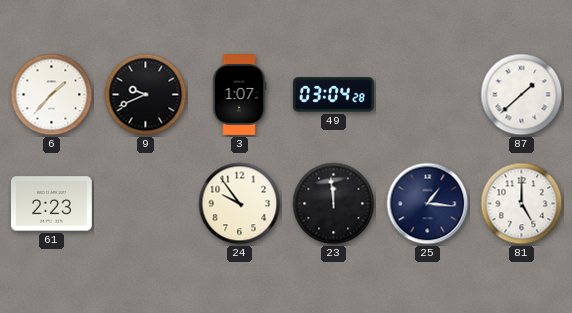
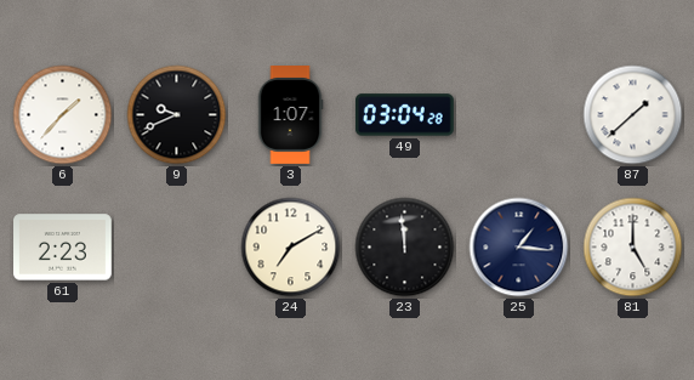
24: 9:54 -> 7:10 (291, 248)
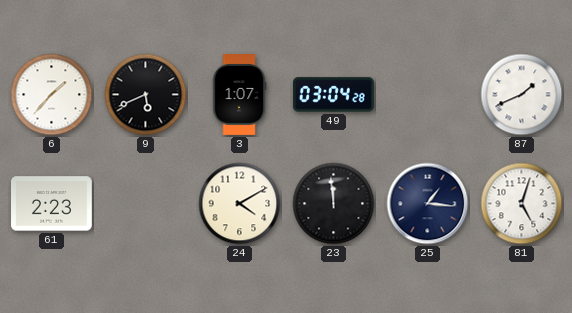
9: 9:41 -> 5:41 (146, 95)
87: 1:38 -> 1:41 (522, 95)
24: 7:10 -> 4:10 (240, 204)
81: 5:00 -> 5:03 (522, 204)
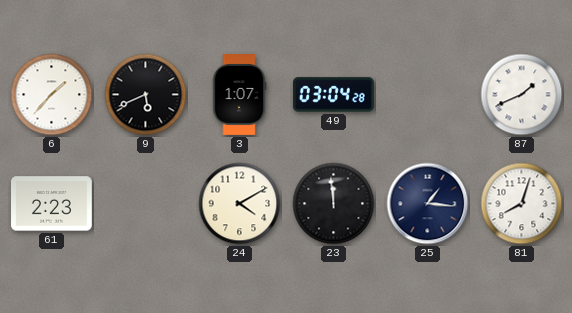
81: 5:03 -> 8:03 (522, 204)
